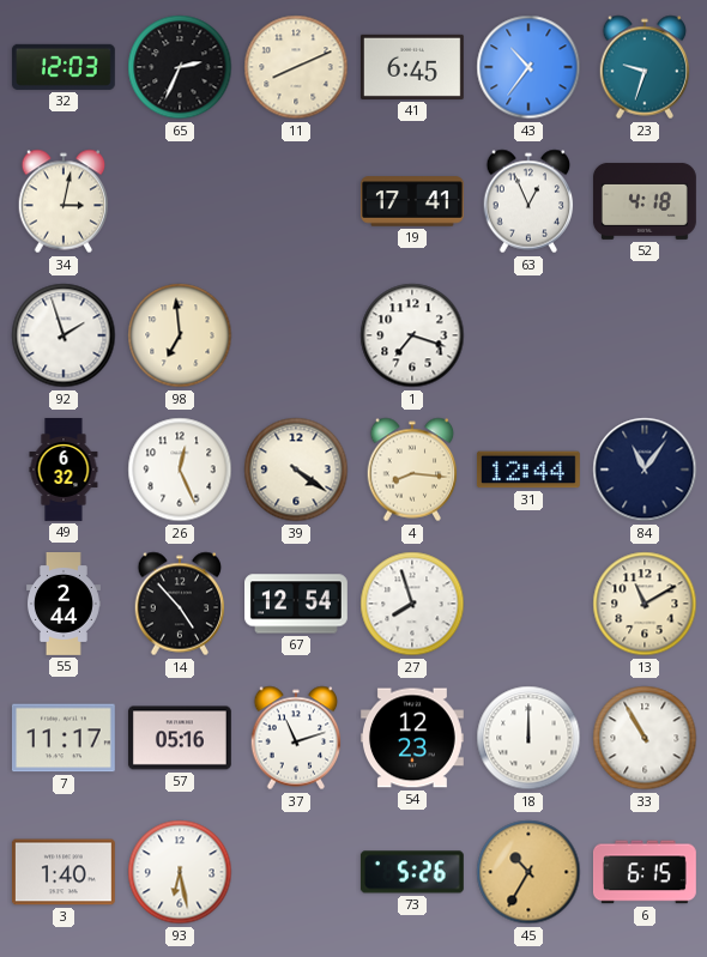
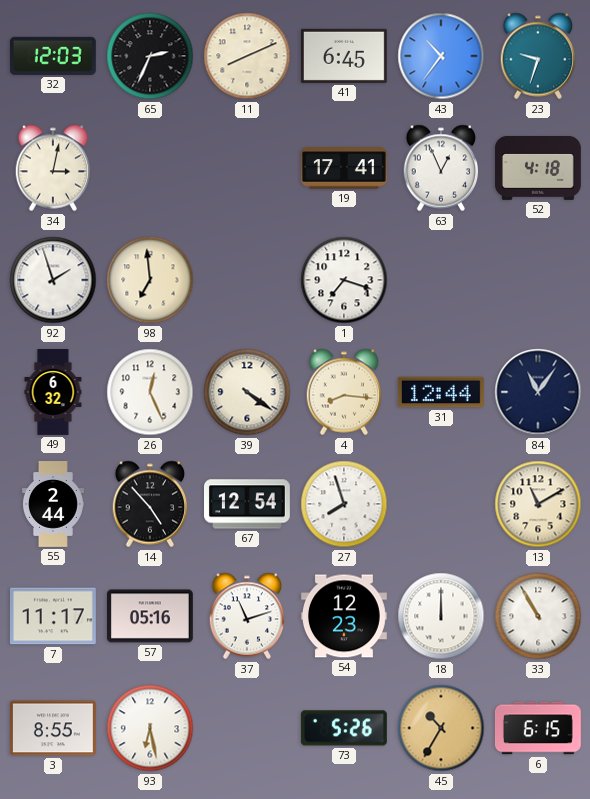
3: 1:40 -> 8:55 (53, 728)
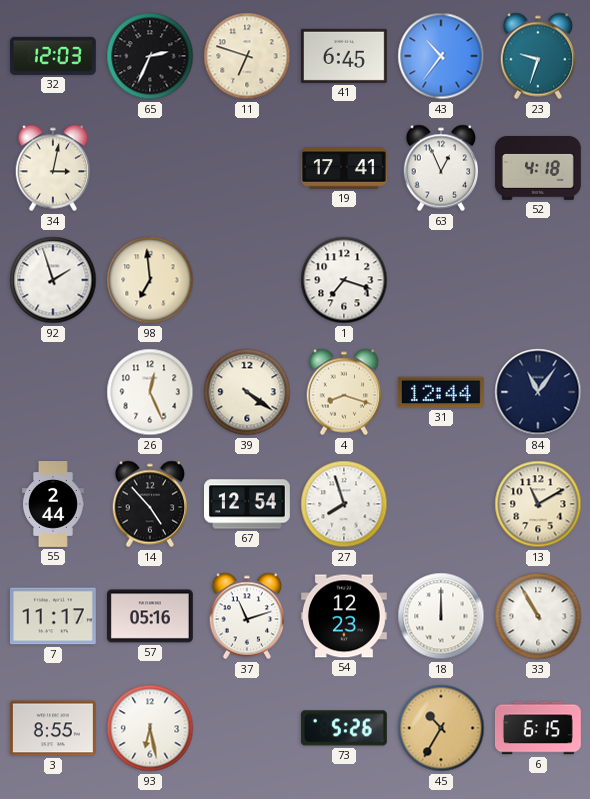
11: 8:11 -> 6:48 (247, 56)
49: 6:32 -> none (53, 393)
4: 8:16 -> 8:18 (344, 392)
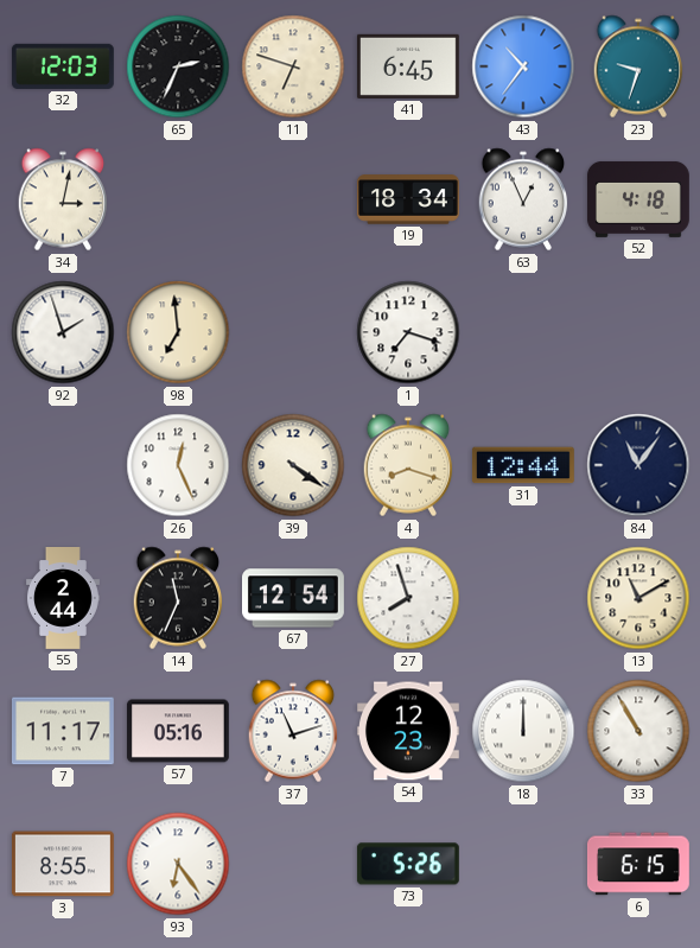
19: 17:41 -> 18:34 (408, 199)
14: 4:53 -> 11:34 (178, 598)
93: 6:28 -> 6:24 (178, 864)
45: 10:35 -> none (441, 728)
